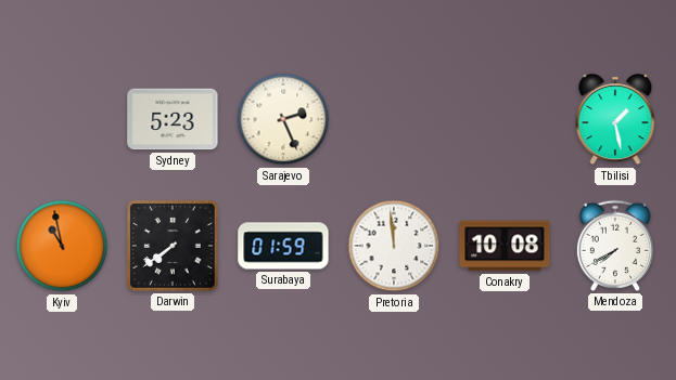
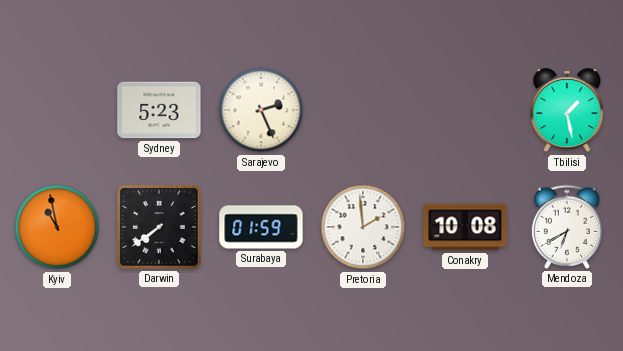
Pretoria: 11:59 -> 1:59 (363, 227)
Mendoza: 7:40 -> 6:40 (567, 227)
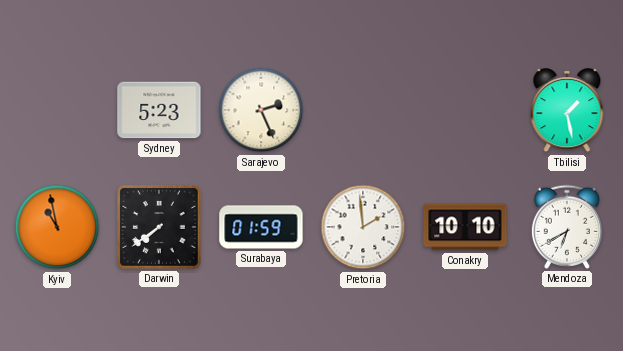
Conakry: 10:08 -> 10:10 (465, 227)
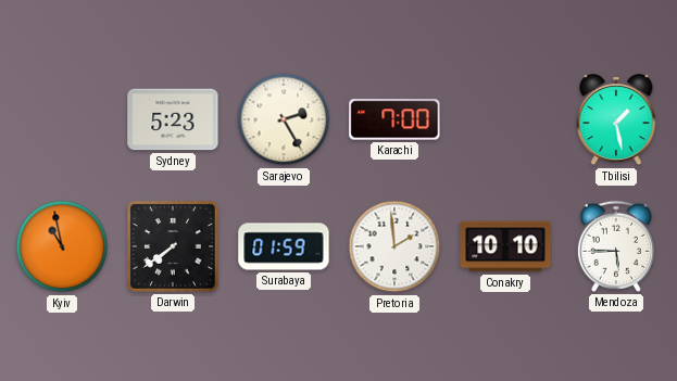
Sarajevo: 2:26 -> 2:25 (284, 119)
Karachi: none -> 7:00 (394, 119)
Mendoza: 6:40 -> 5:45 (616, 246)
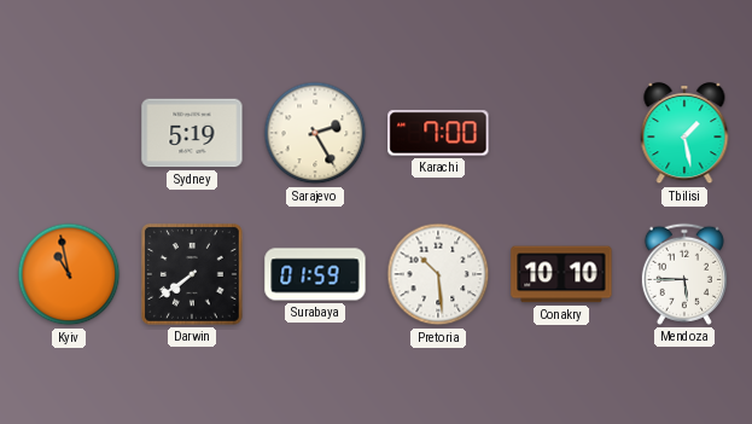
Sydney: 5:23 -> 5:19 (192, 133)
Pretoria: 1:59 -> 10:29 (438, 274)
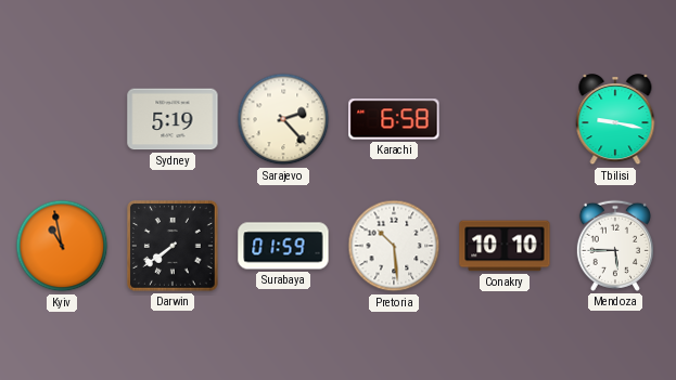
Sarajevo: 2:25 -> 2:23 (283, 119)
Karachi: 7:00 -> 6:58 (394, 119)
Tbilisi: 1:28 -> 9:17 (615, 120)
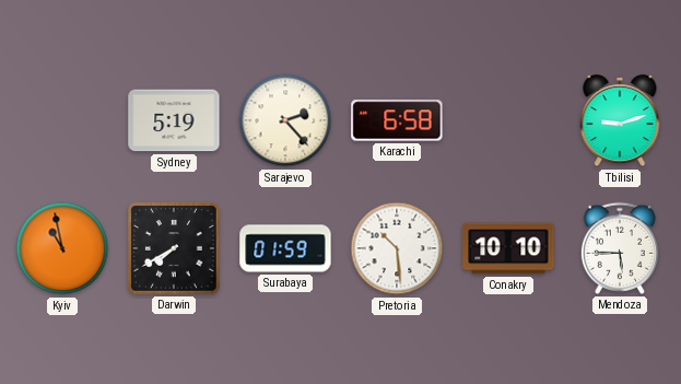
Tbilisi: 9:17 -> 9:12 (620, 121)
Darwin: 7:39 -> 7:40 (174, 248)
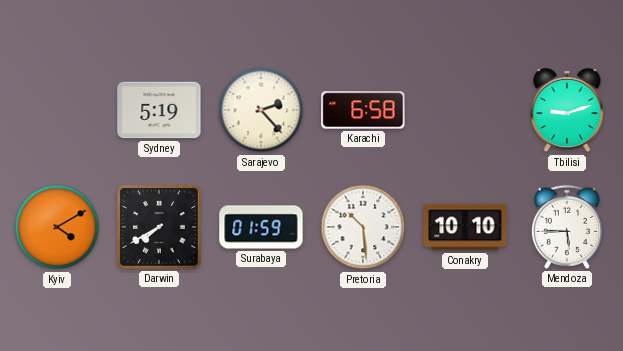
Kyiv: 10:58 -> 4:10 (57, 227)
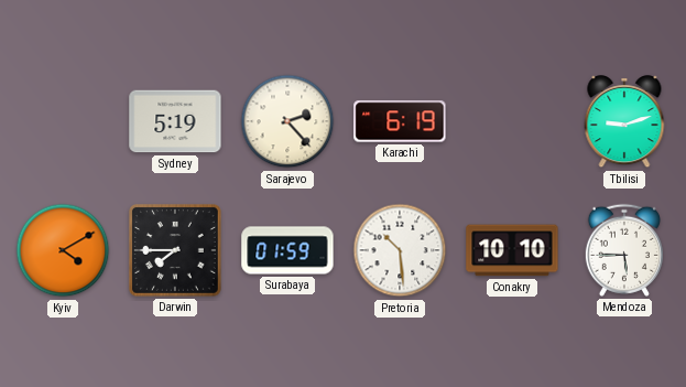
Karachi: 6:58 -> 6:19 (400, 121)
Darwin: 7:40 -> 7:45 (175, 250)
